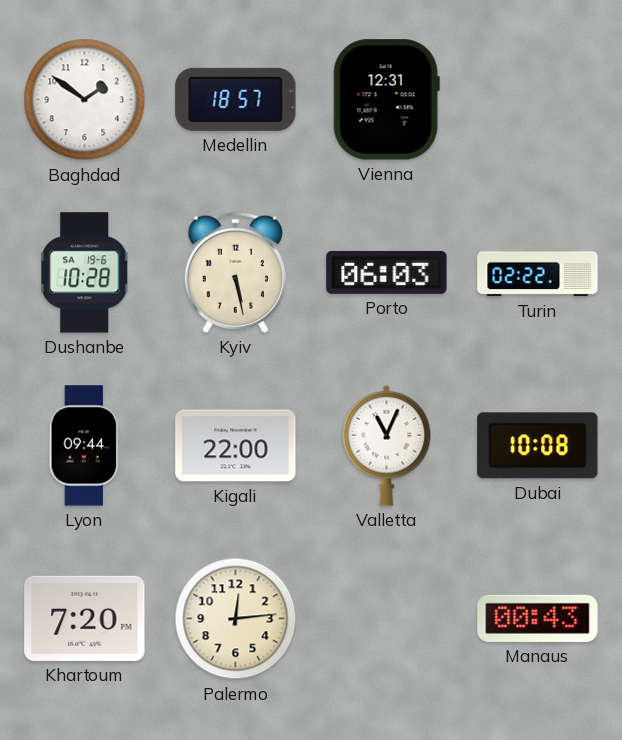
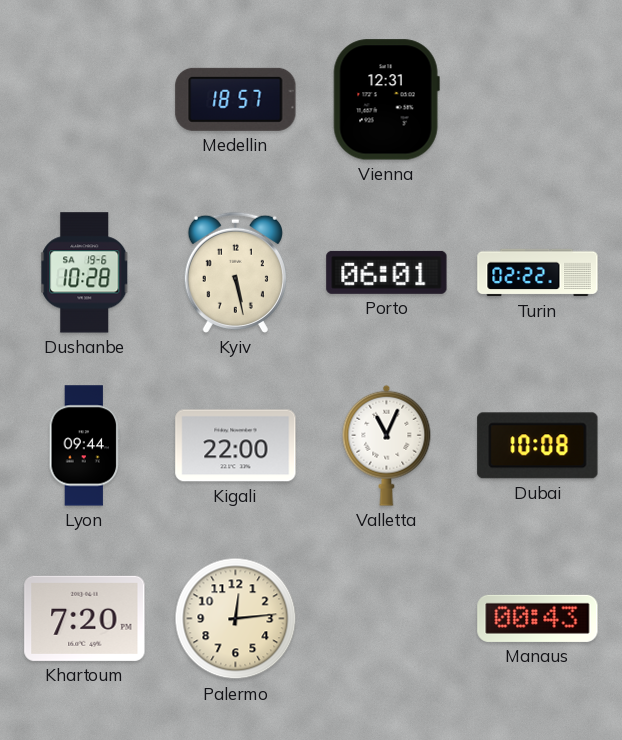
Baghdad: 1:51 -> none (85, 100)
Porto: 06:03 -> 06:01 (387, 272)
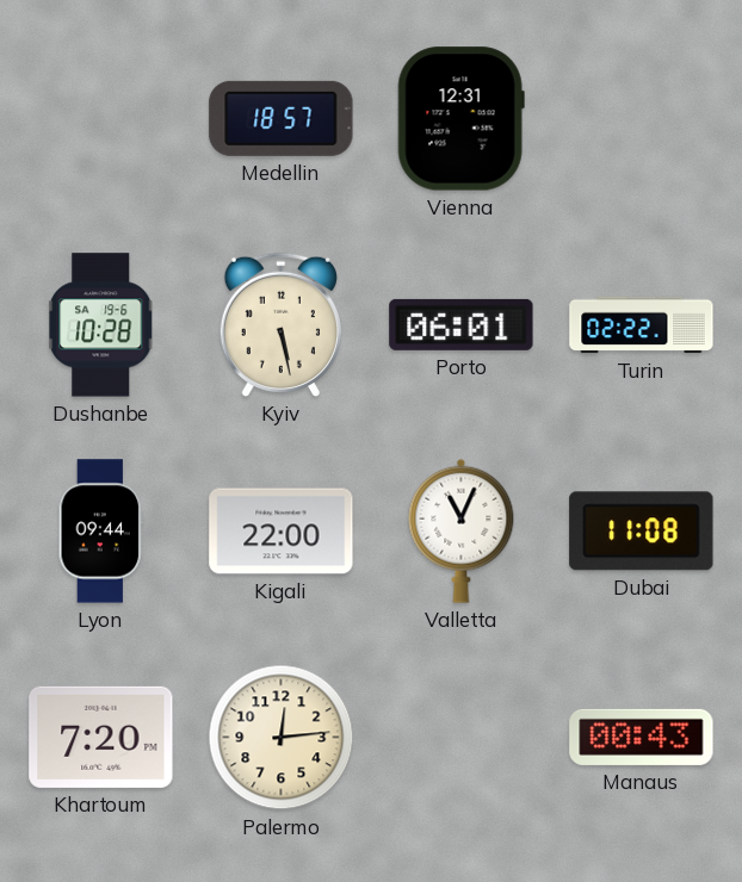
Dubai: 10:08 -> 11:08 (642, 532)
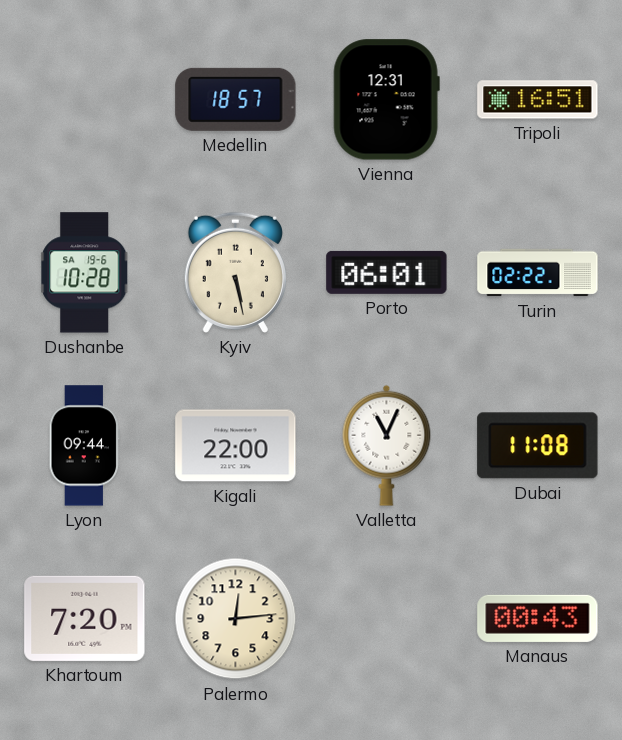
Tripoli: none -> 16:51 (538, 100)
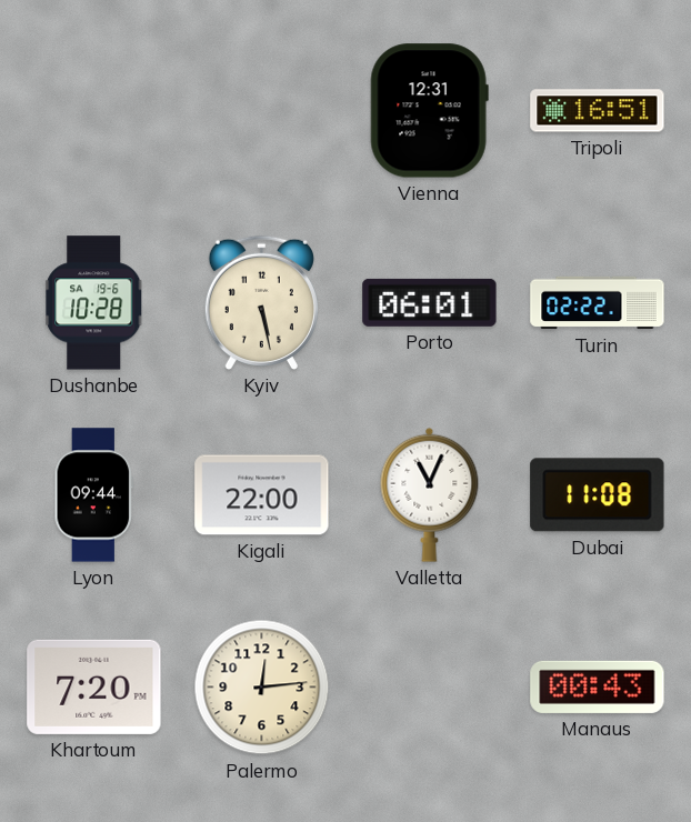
Medellin: 18:57 -> none (236, 99)
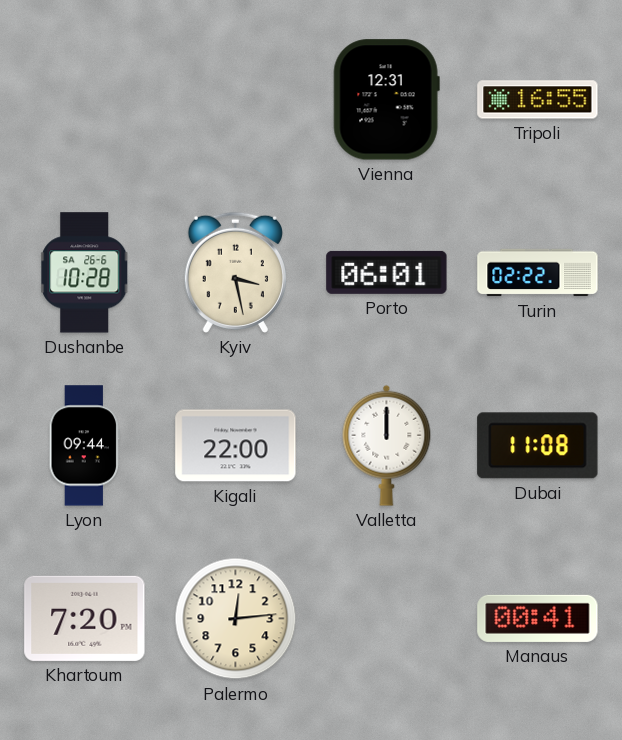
Tripoli: 16:51 -> 16:55 (538, 100)
Dushanbe date: SA 19-6 -> SA 26-6 (85, 273)
Kyiv: 5:28 -> 3:28 (235, 272)
Valletta: 11:04 -> 12:00 (387, 445)
Manaus: 00:43 -> 00:41 (538, 618)
